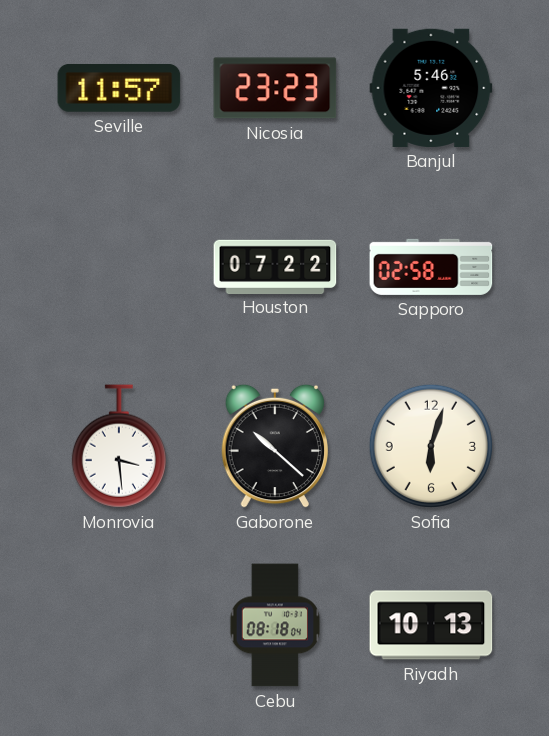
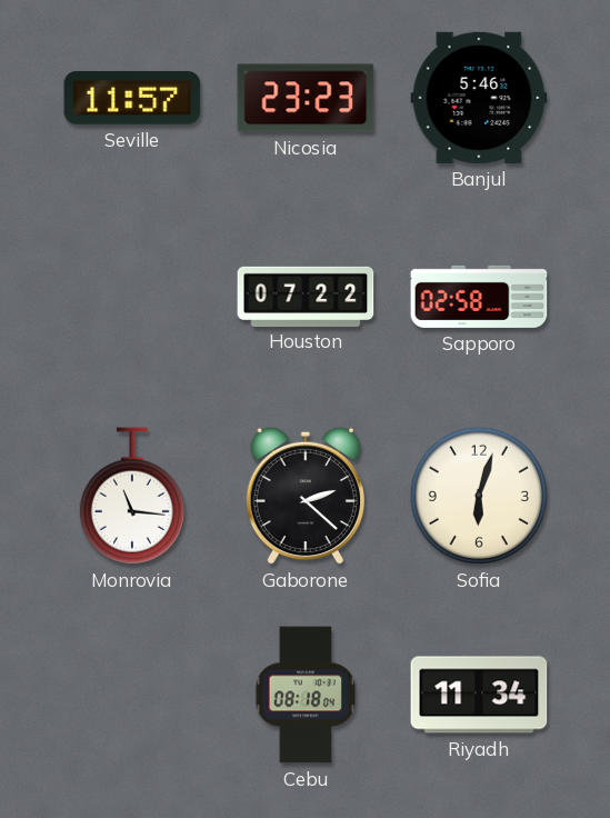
Monrovia: 3:29 -> 11:16 (132, 496)
Gaborone: 10:22 -> 2:22 (304, 496)
Riyadh: 10:13 -> 11:34 (479, 695)
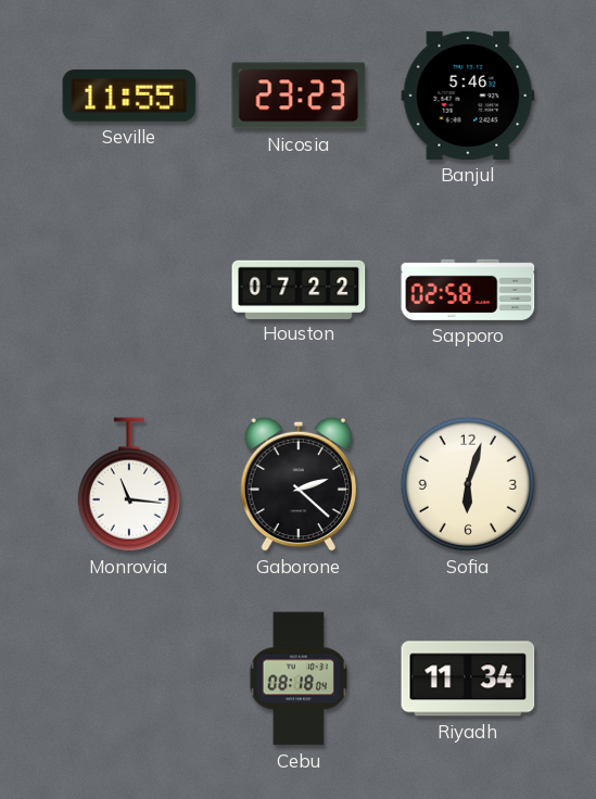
Seville: 11:57 -> 11:55 (129, 96)
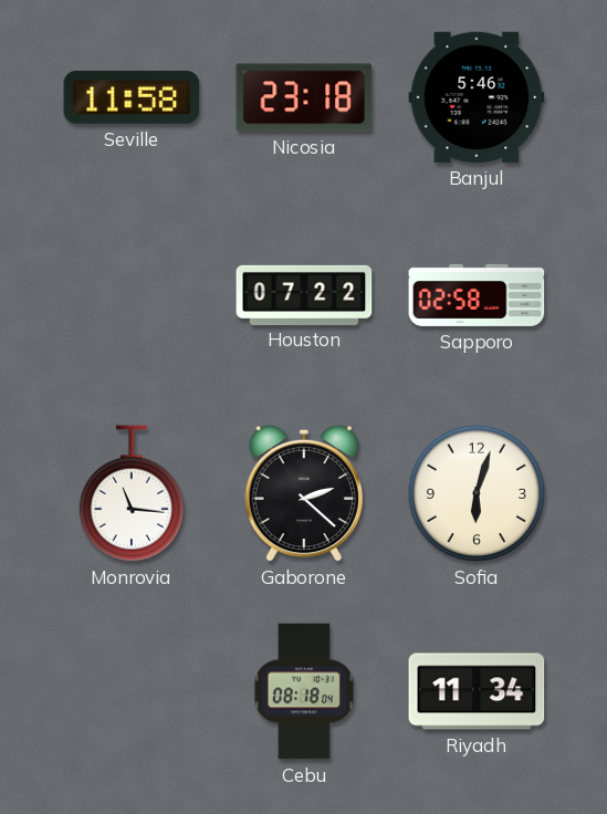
Seville: 11:55 -> 11:58 (132, 97)
Nicosia: 23:23 -> 23:18 (304, 97)
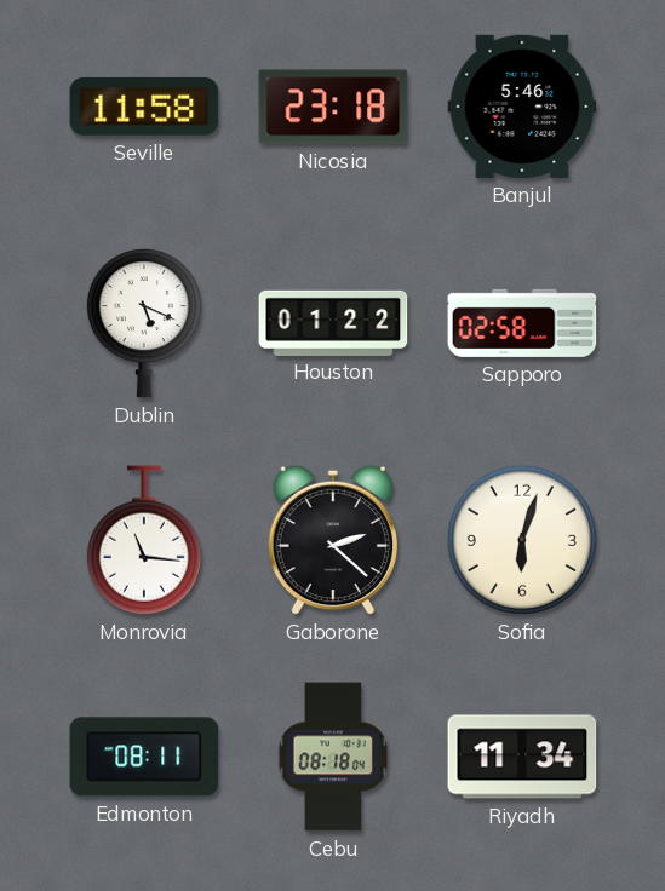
Dublin: none -> 5:19 (144, 323)
Houston: 07:22 -> 01:22 (333, 322)
Edmonton: none -> 08:11 (144, 757)
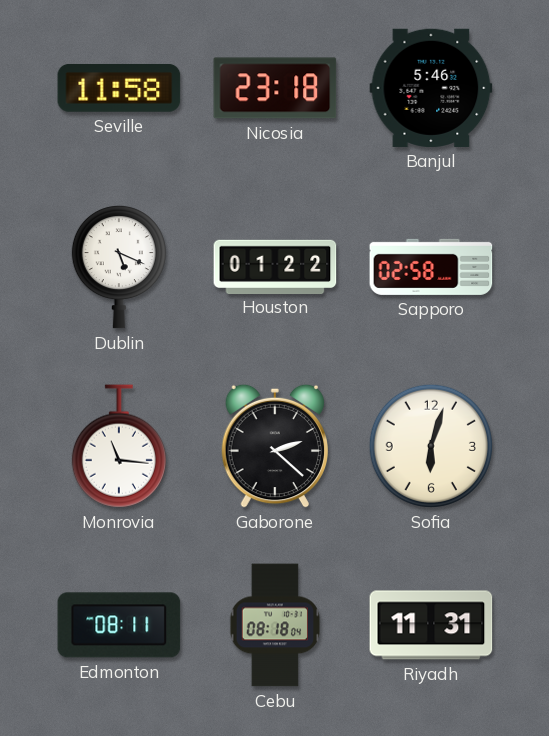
Riyadh: 11:34 -> 11:31 (431, 625)
